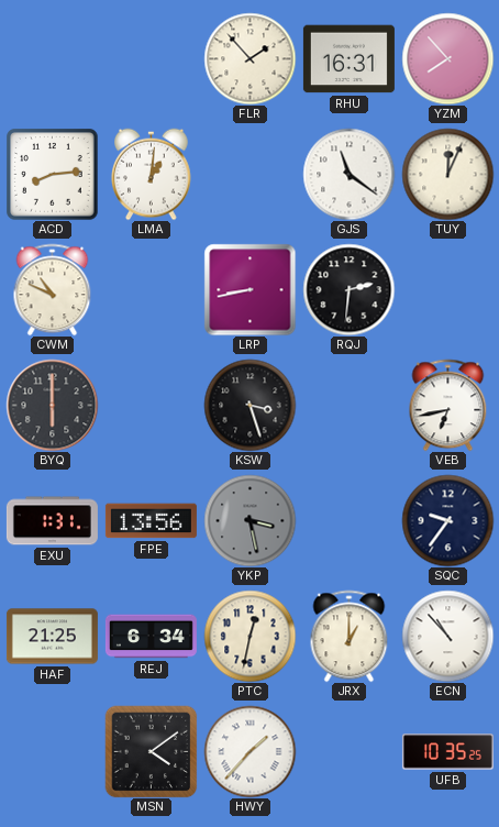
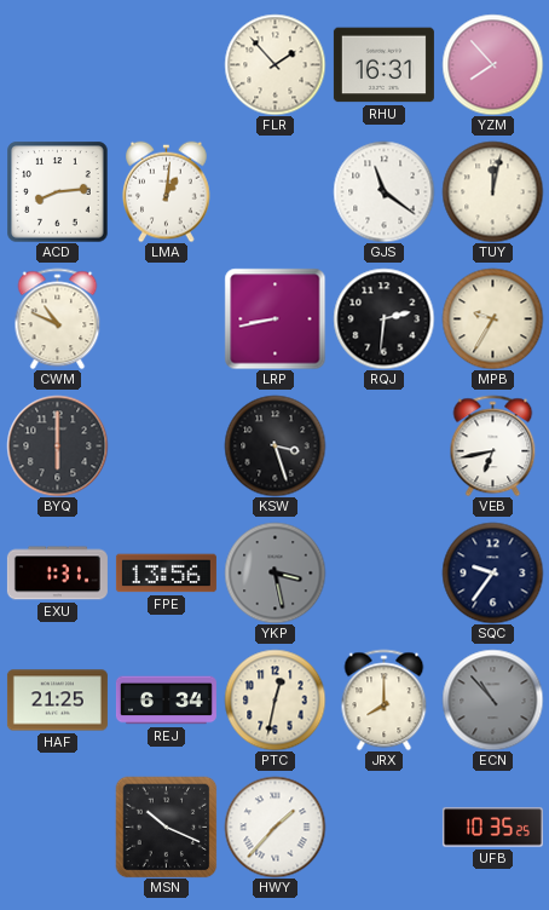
TUY: 12:04 -> 12:02 (492, 191)
MPB: none -> 9:35 (492, 318)
JRX: 1:00 -> 8:00 (385, 699)
ECN dial: white -> grey (492, 699)
MSN: 4:09 -> 10:19 (166, 827)
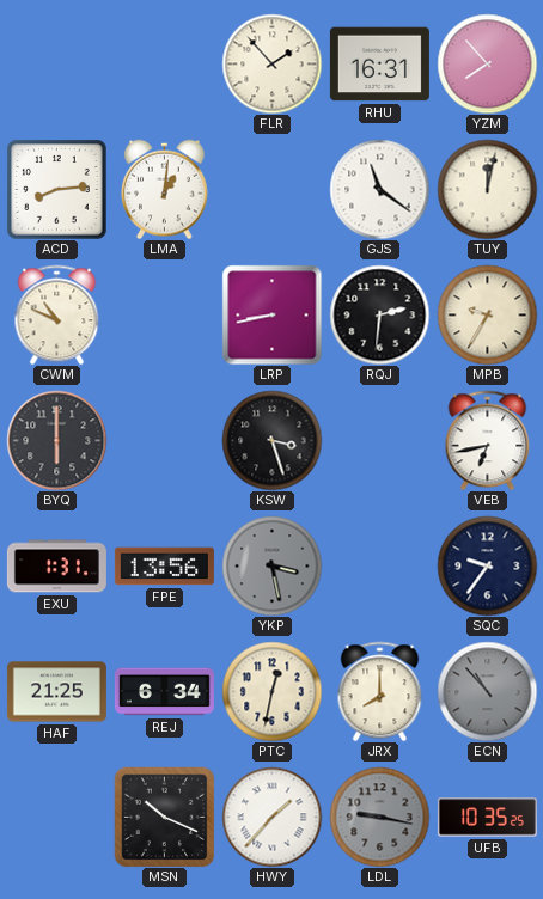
LDL: none -> 9:17 (379, 817)
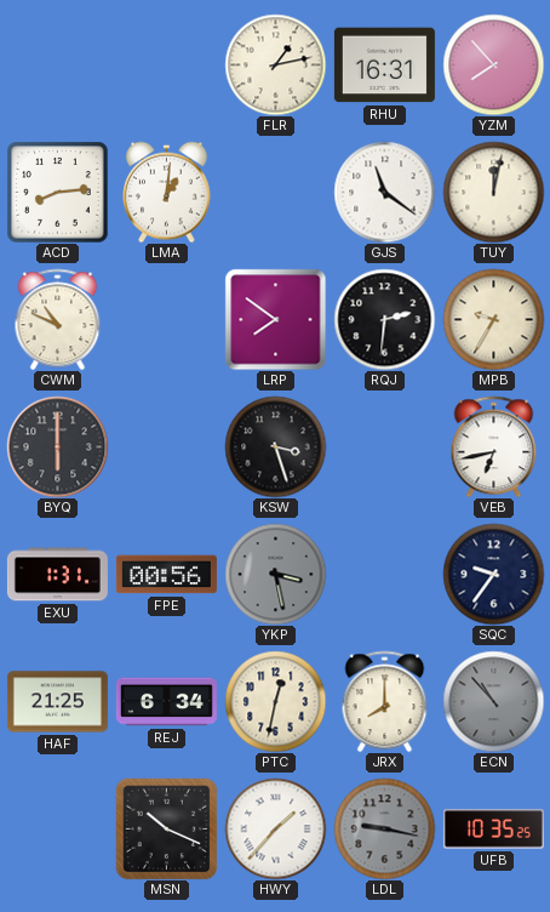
FLR: 1:53 -> 1:13 (275, 64)
LRP: 8:43 -> 7:51 (275, 319)
FPE: 13:56 -> 00:56 (166, 575)
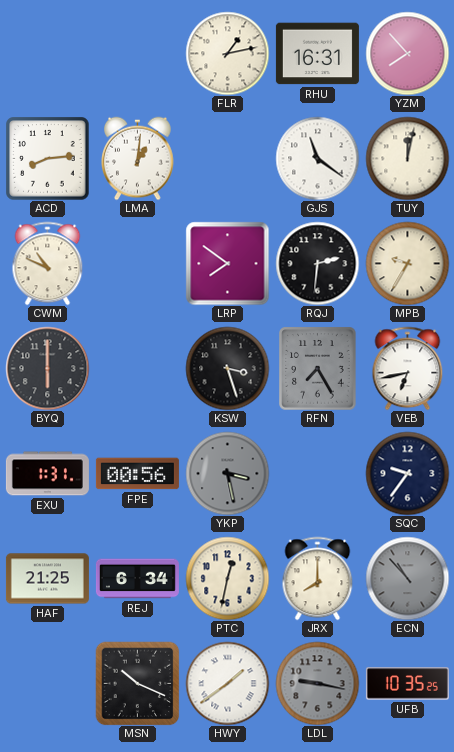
RFN: none -> 7:25 (318, 368)
HWY: 1:37 -> 1:39 (227, 683)
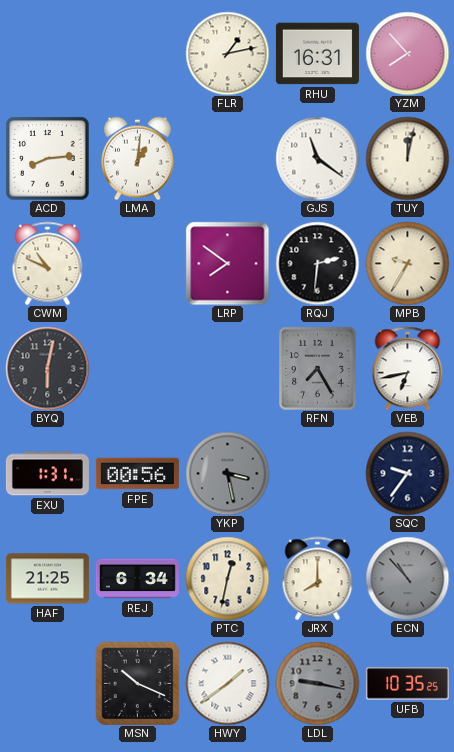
BYQ: 6:00 -> 6:02 (47, 368)
KSW: 3:27 -> none (227, 368)
